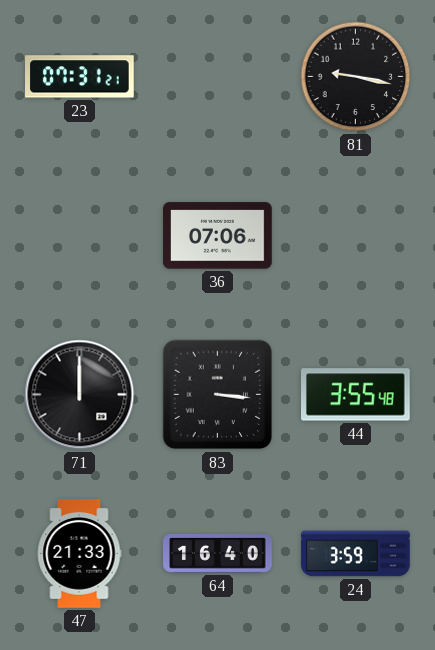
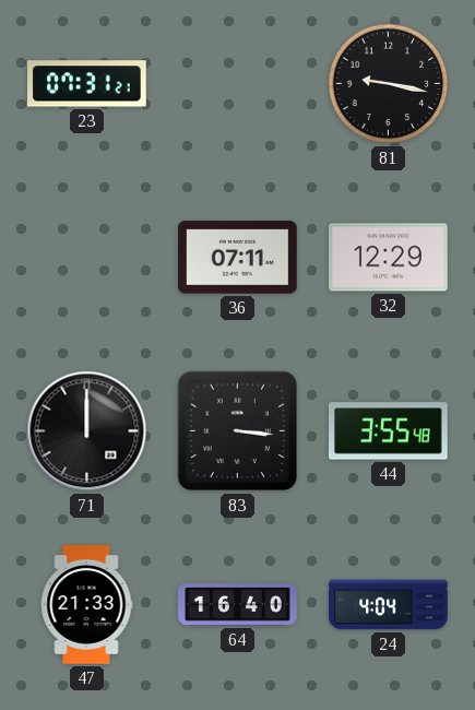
36: 07:06 -> 07:11 (238, 258)
32: none -> 12:29 (389, 258)
24: 3:59 -> 4:04 (389, 605)
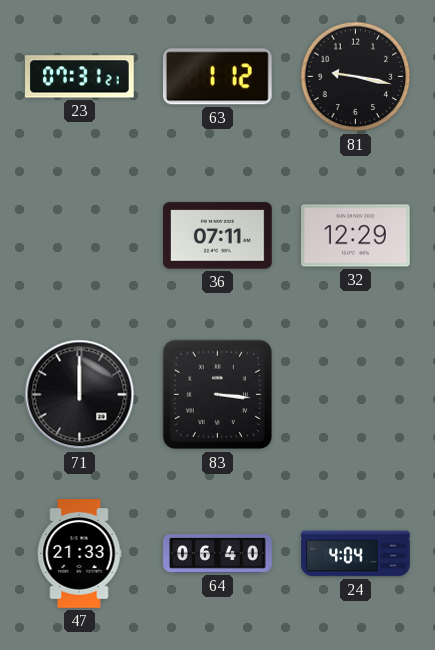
63: none -> 1:12 (217, 77)
44: 3:55 -> none (389, 431)
64: 16:40 -> 06:40 (218, 554)
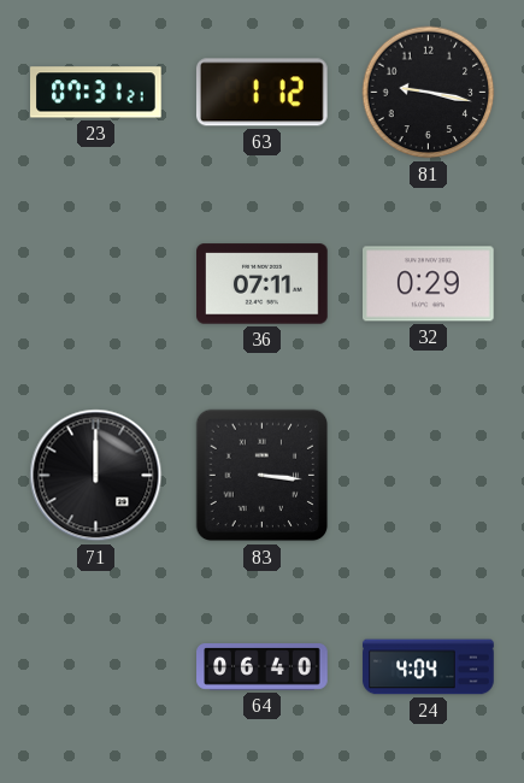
32: 12:29 -> 0:29 (429, 284)
47: 21:33 -> none (79, 554)
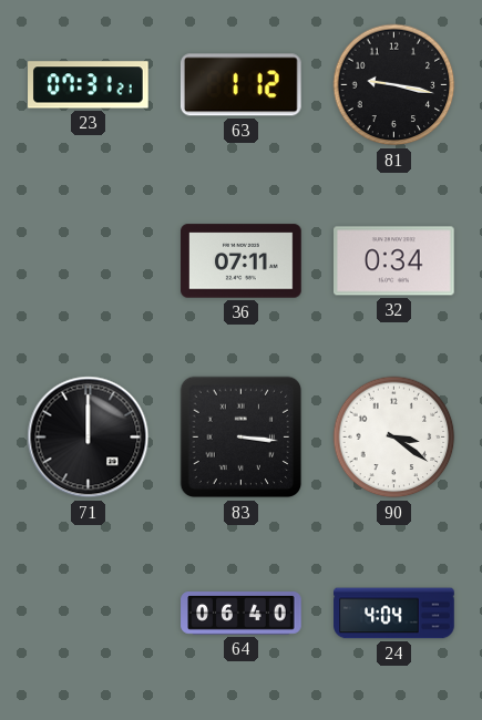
32: 0:29 -> 0:34 (394, 261)
90: none -> 3:21 (394, 438)
